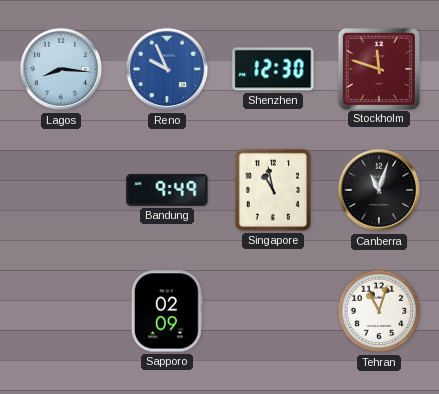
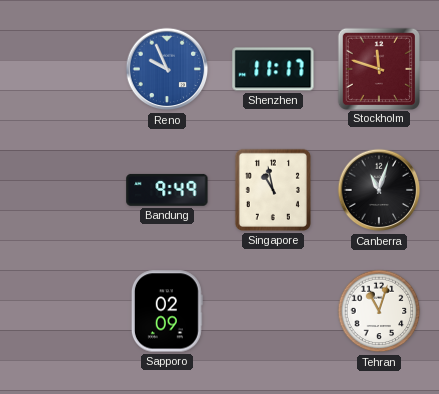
Lagos: 8:16 -> none (61, 69)
Shenzhen: 12:30 -> 11:17 (273, 69)
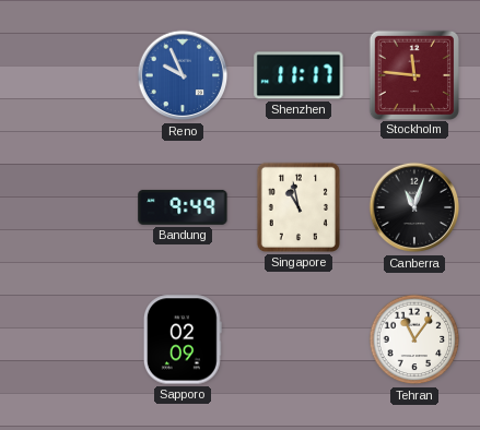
Stockholm: 11:48 -> 11:46 (413, 74)
Tehran: 11:03 -> 11:06 (414, 339)
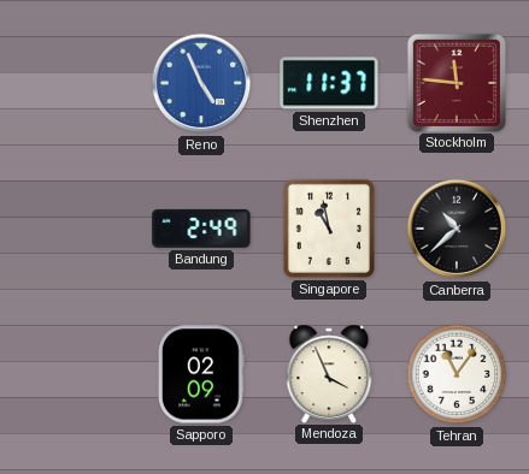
Reno: 9:56 -> 4:56 (201, 83)
Shenzhen: 11:17 -> 11:37 (329, 83)
Bandung: 9:49 -> 2:49 (201, 229)
Canberra: 11:03 -> 10:38 (457, 229)
Mendoza: none -> 3:56 (329, 373)
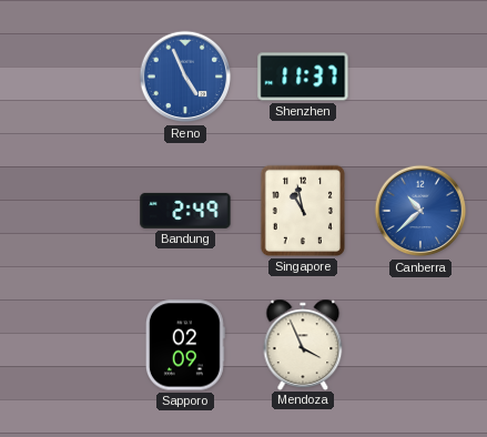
Stockholm: 11:46 -> none (455, 82)
Canberra dial: black -> blue (420, 211)
Tehran: 11:06 -> none (457, 374)
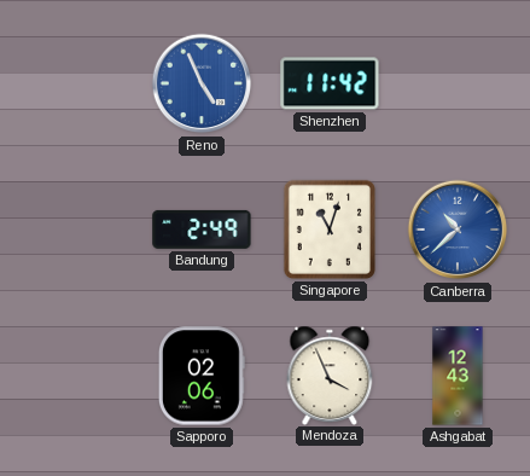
Shenzhen: 11:37 -> 11:42 (330, 83)
Singapore: 10:58 -> 11:03 (330, 230)
Sapporo: 02:09 -> 02:06 (202, 376)
Ashgabat: none -> 12:43 (458, 376)
